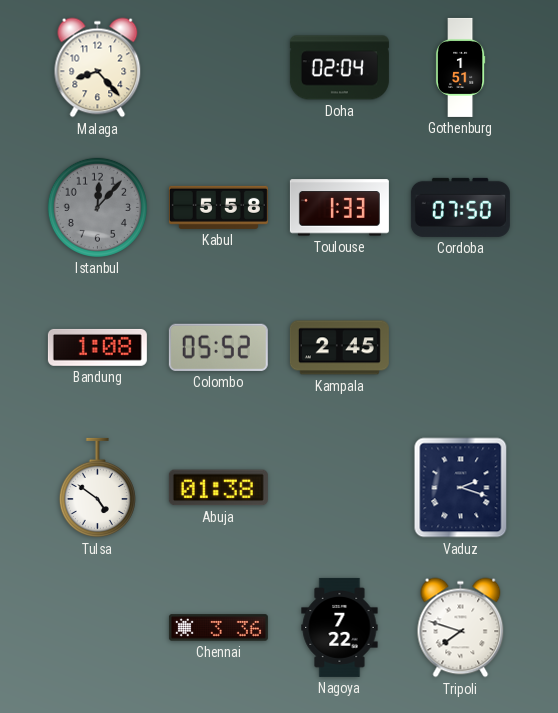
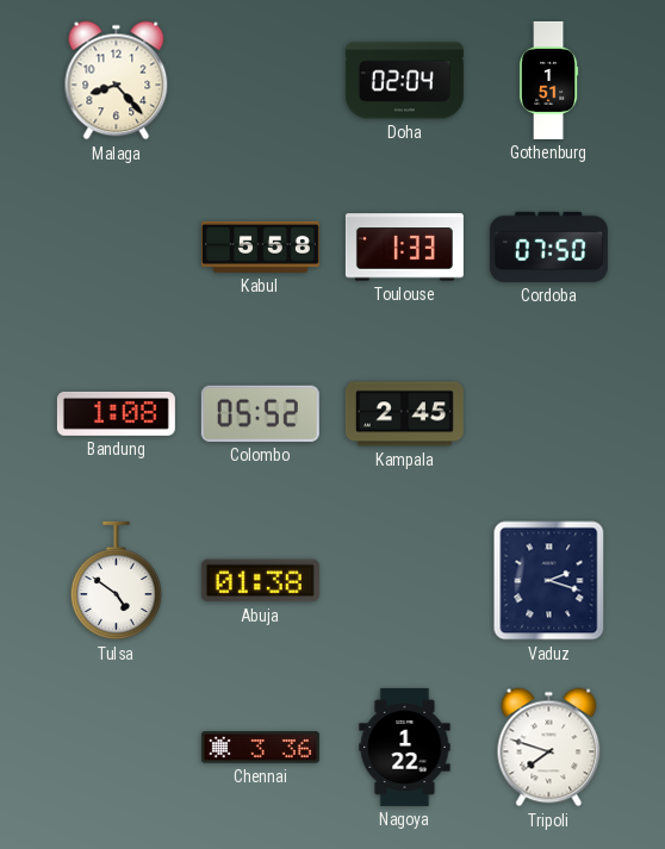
Istanbul: 12:07 -> none (97, 207)
Nagoya: 7:22 -> 1:22 (405, 747)
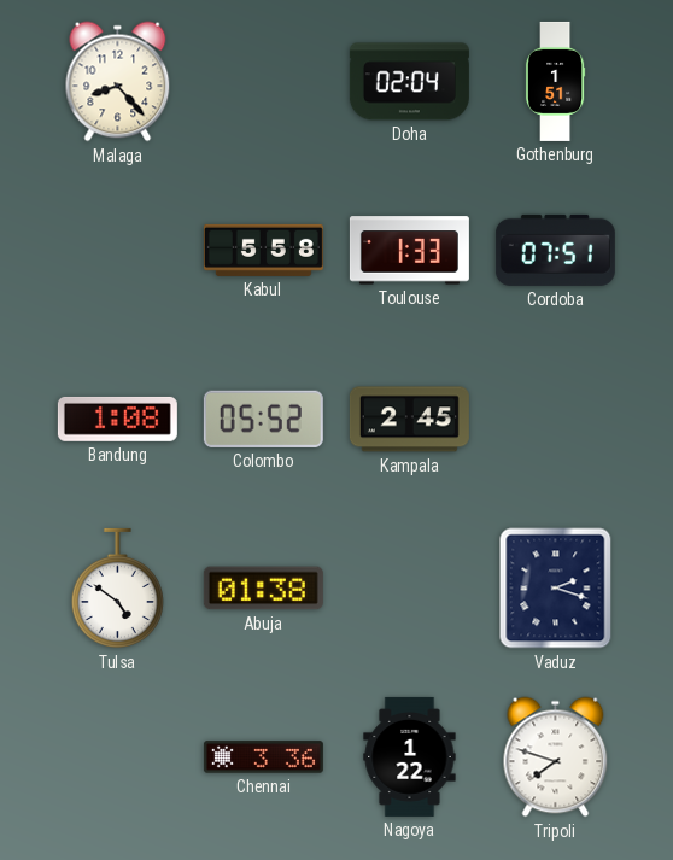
Cordoba: 07:50 -> 07:51 (555, 250)
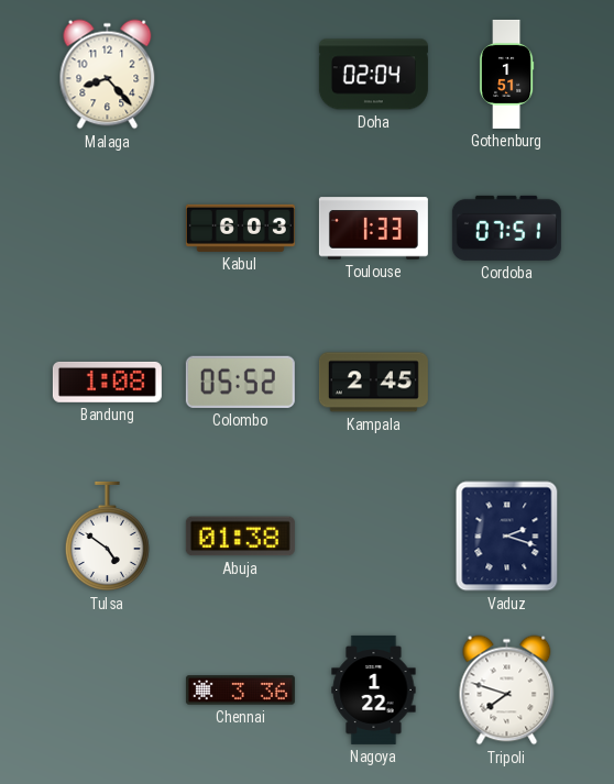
Kabul: 5:58 -> 6:03 (240, 228)
